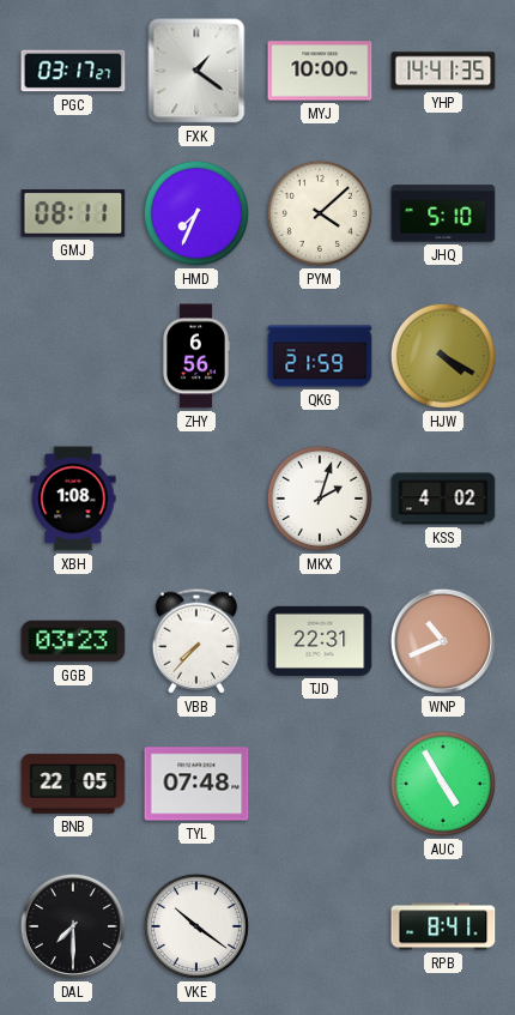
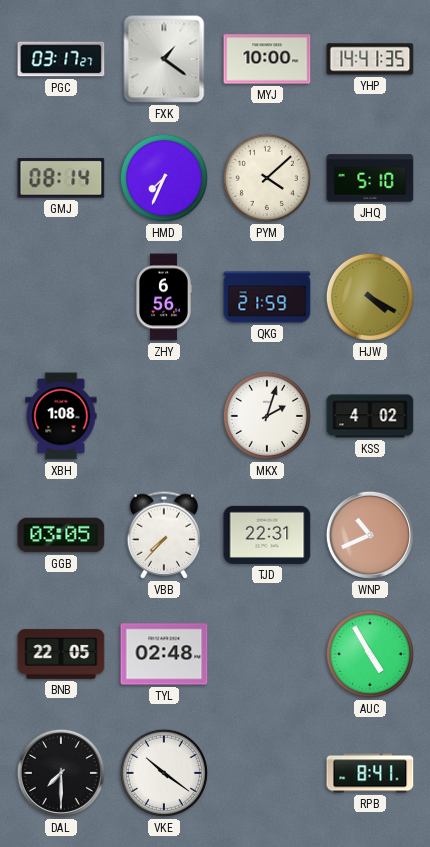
GMJ: 08:11 -> 08:14 (61, 178)
GGB: 03:23 -> 03:05 (61, 535)
TYL: 07:48 -> 02:48 (164, 654)
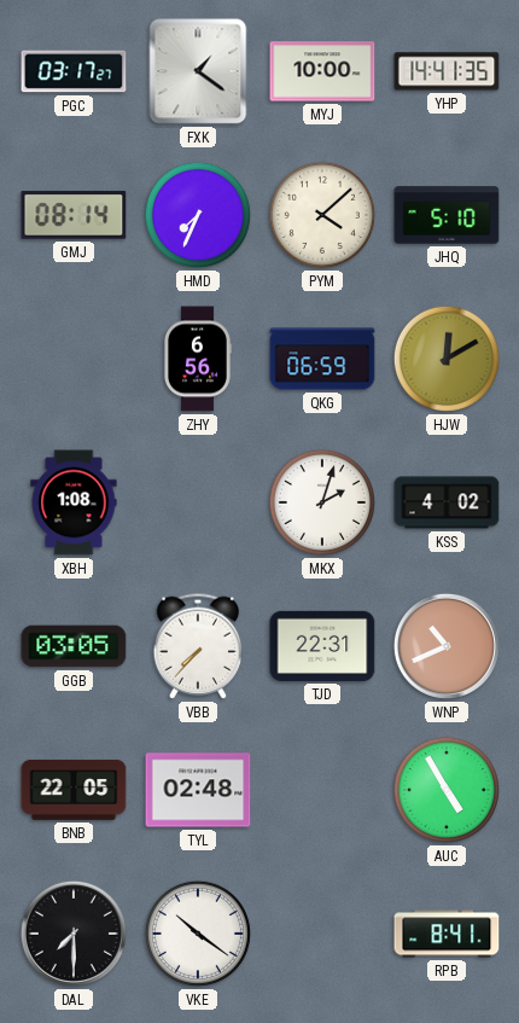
QKG: 21:59 -> 06:59 (322, 359)
HJW: 4:20 -> 12:10 (447, 359)
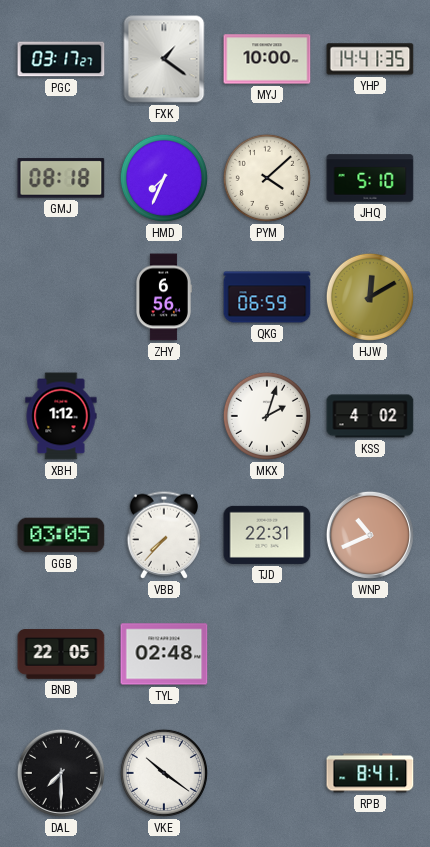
GMJ: 08:14 -> 08:18 (61, 178)
XBH: 1:08 -> 1:12 (61, 416)
AUC: 4:55 -> none (447, 790)
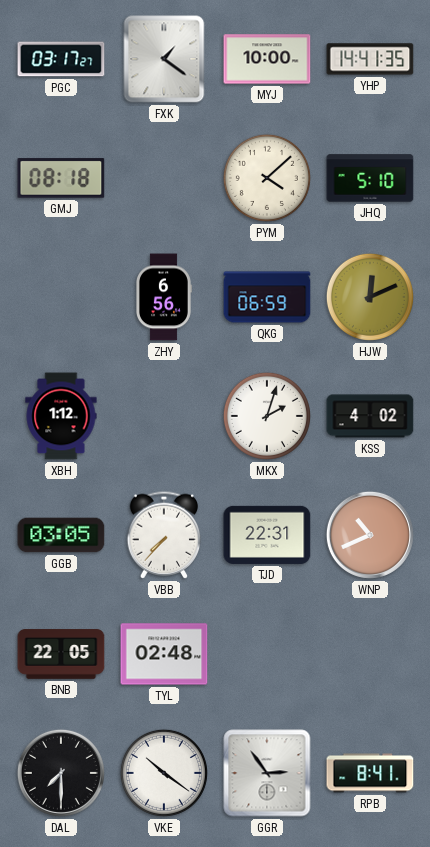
HMD: 7:34 -> none (164, 178)
HJW: 12:10 -> 12:11 (370, 297)
GGR: none -> 2:54 (267, 773)
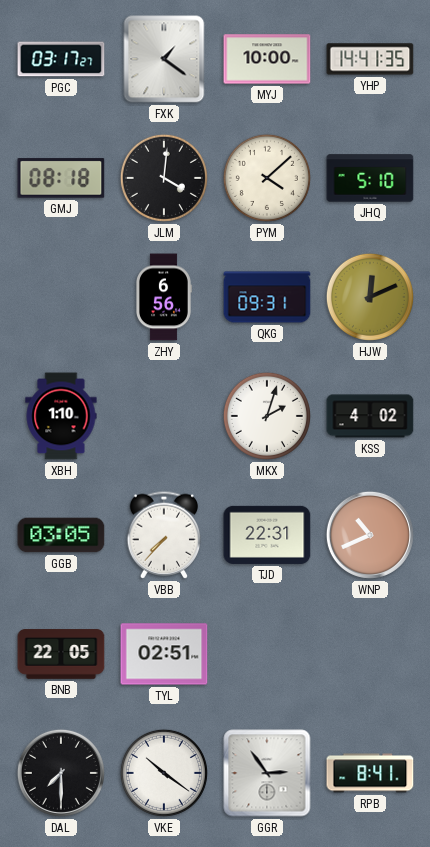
JLM: none -> 4:01 (164, 178)
QKG: 06:59 -> 09:31 (267, 297)
XBH: 1:12 -> 1:10 (61, 416)
TYL: 02:48 -> 02:51 (164, 654)
